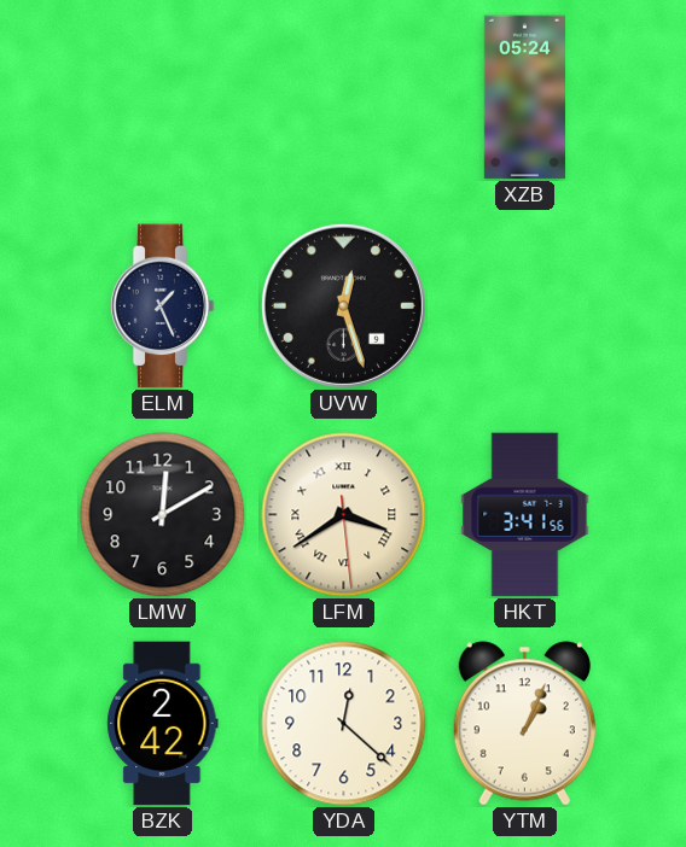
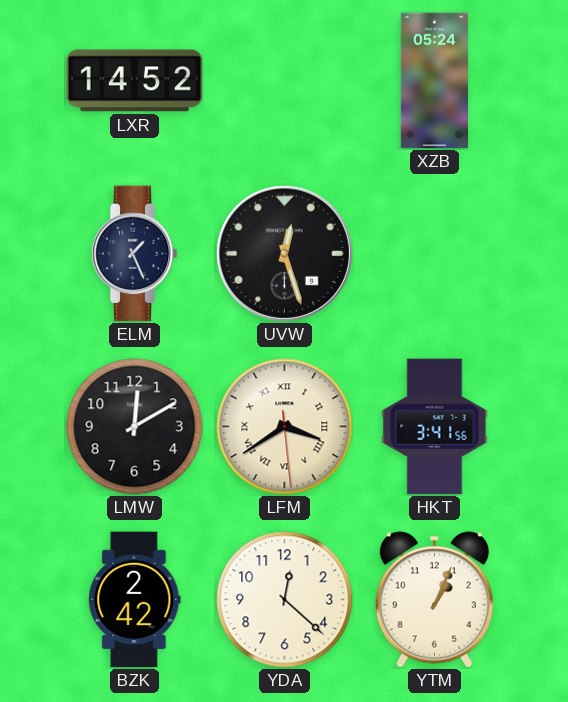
LXR: none -> 14:52 (135, 81)
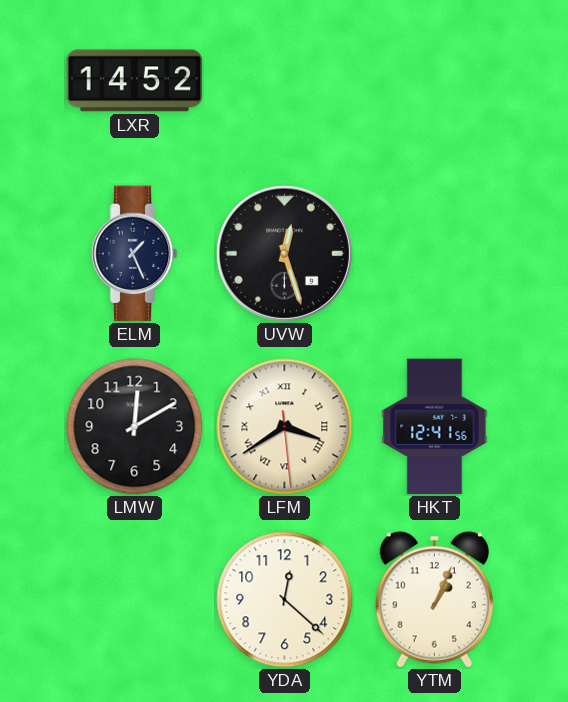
XZB: 05:24 -> none (434, 81)
HKT: 3:41 -> 12:41 (435, 427)
BZK: 2:42 -> none (135, 600)
